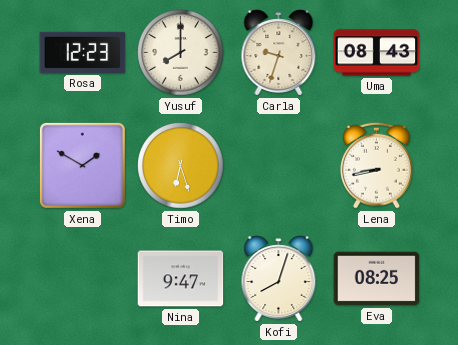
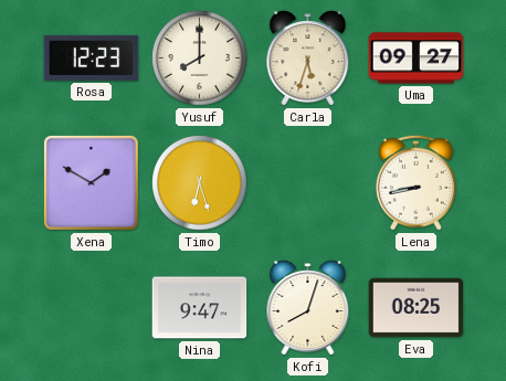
Carla: 9:33 -> 5:33 (308, 59)
Uma: 08:43 -> 09:27 (417, 59)
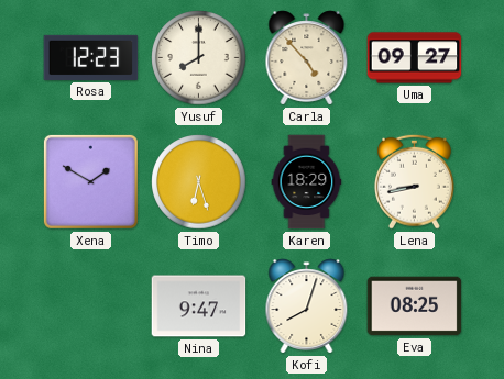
Carla: 5:33 -> 4:53 (307, 58)
Karen: none -> 18:29 (307, 182)
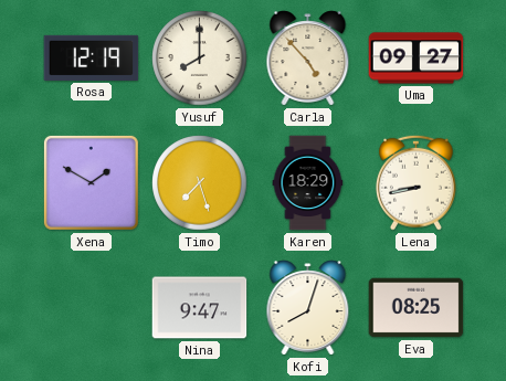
Rosa: 12:23 -> 12:19 (92, 57)
Timo: 6:27 -> 7:27 (200, 183)
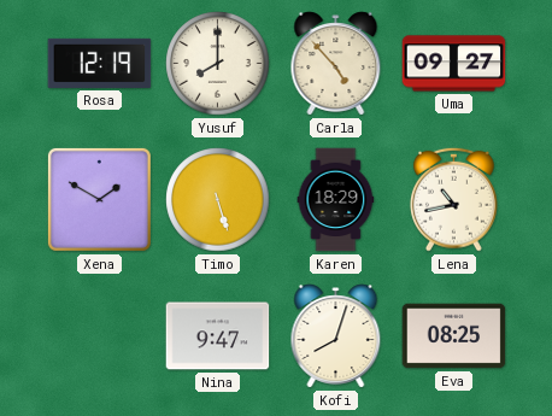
Timo: 7:27 -> 5:27 (218, 200)
Lena: 8:43 -> 10:43 (453, 199)
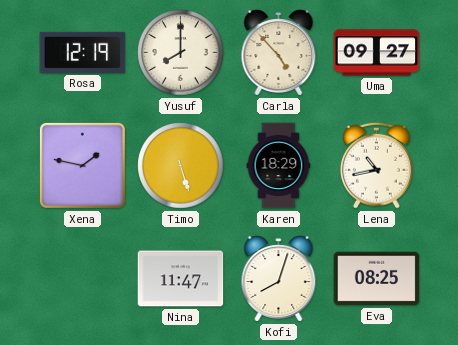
Xena: 1:50 -> 1:47 (82, 165)
Nina: 9:47 -> 11:47 (181, 279)
